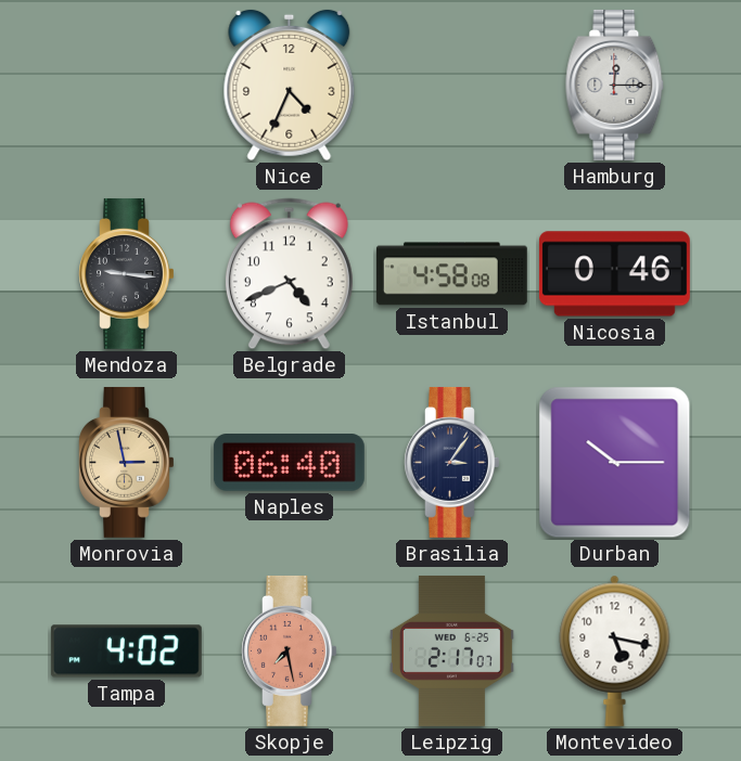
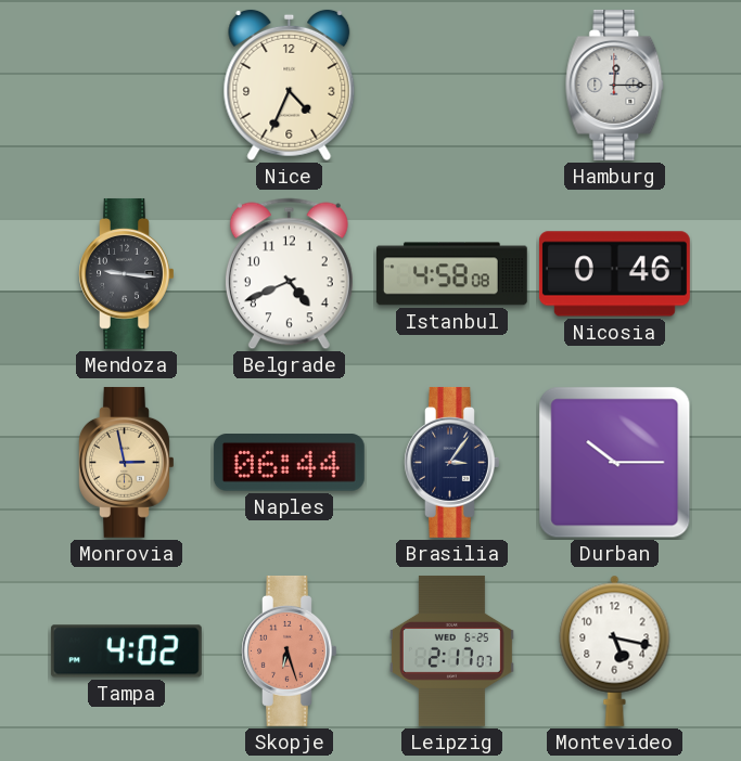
Naples: 06:40 -> 06:44 (289, 463)
Skopje: 7:28 -> 6:27 (290, 650)
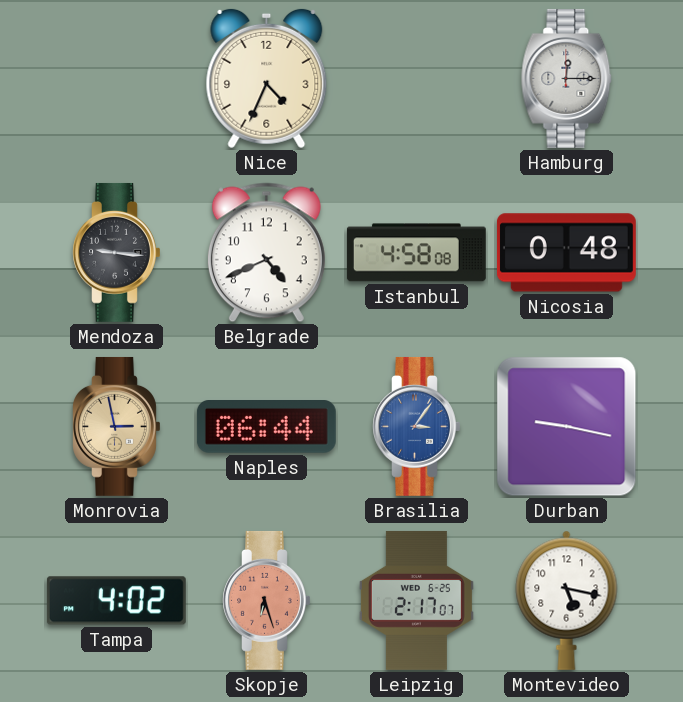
Nicosia: 0:46 -> 0:48 (566, 253)
Brasilia dial: navy -> blue (417, 426)
Durban: 10:15 -> 9:17 (567, 427)
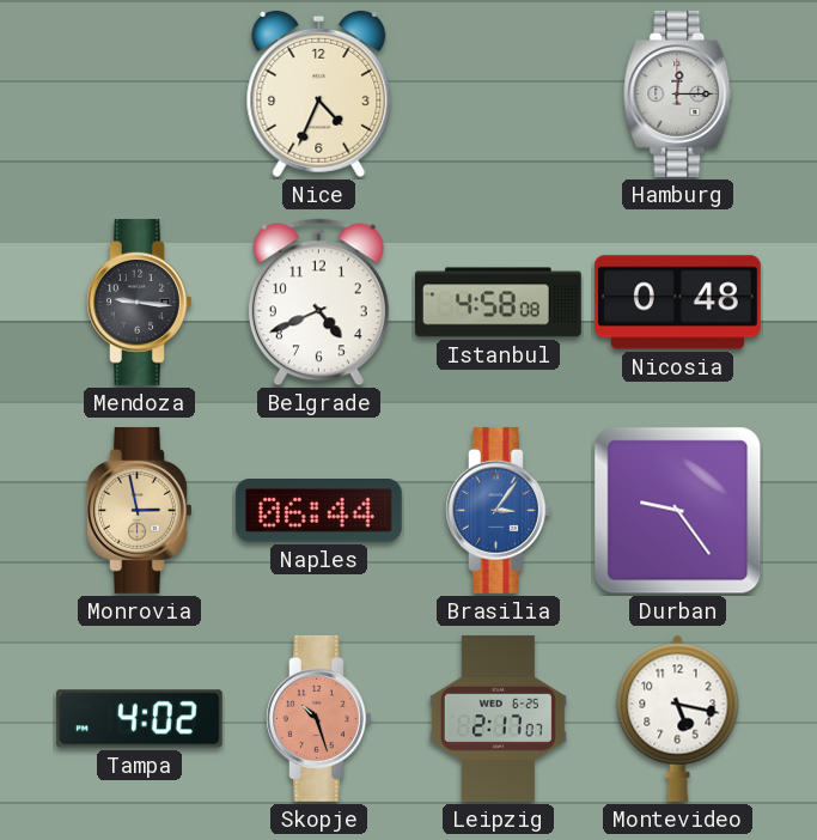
Durban: 9:17 -> 9:24 (678, 511)
Skopje: 6:27 -> 10:27 (319, 718)
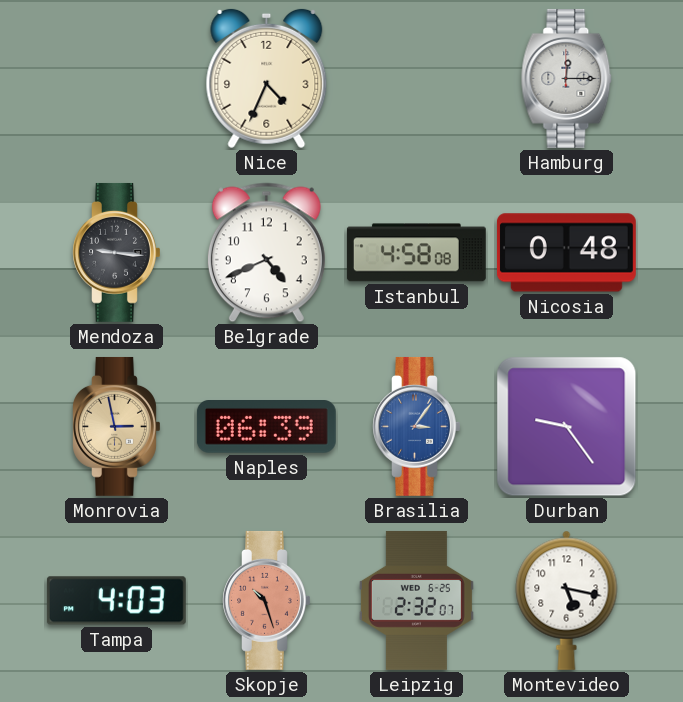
Naples: 06:44 -> 06:39 (266, 427)
Tampa: 4:02 -> 4:03 (116, 601)
Leipzig: 2:17 -> 2:32 (416, 600)
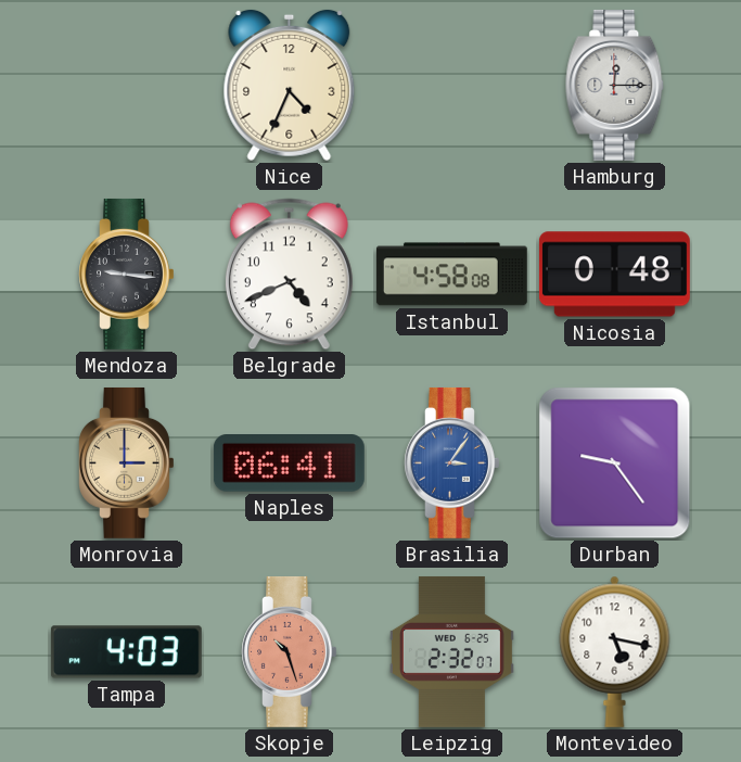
Monrovia: 2:58 -> 3:00 (127, 462)
Naples: 06:39 -> 06:41 (289, 463)
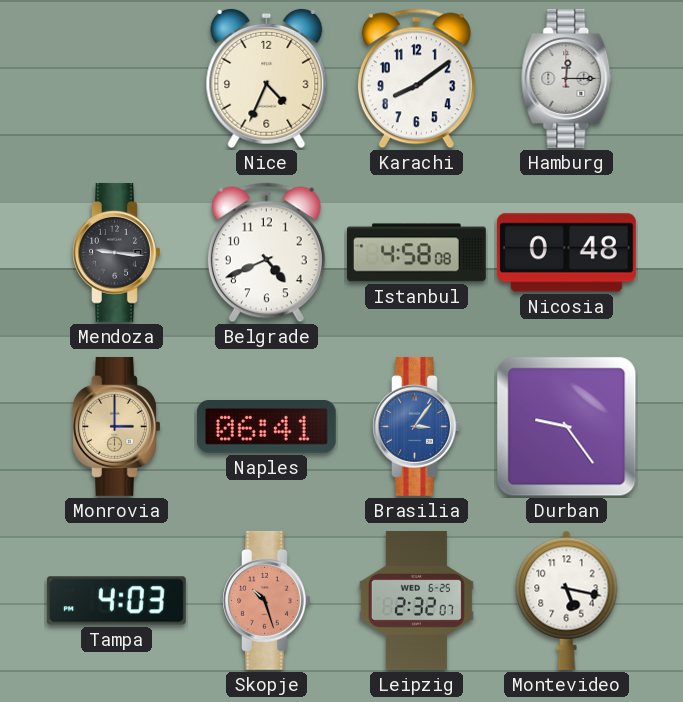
Karachi: none -> 8:09 (416, 79)
